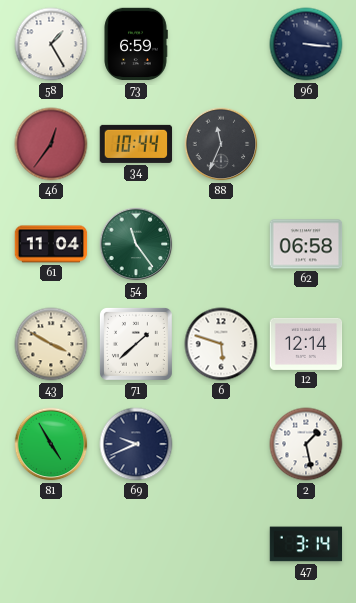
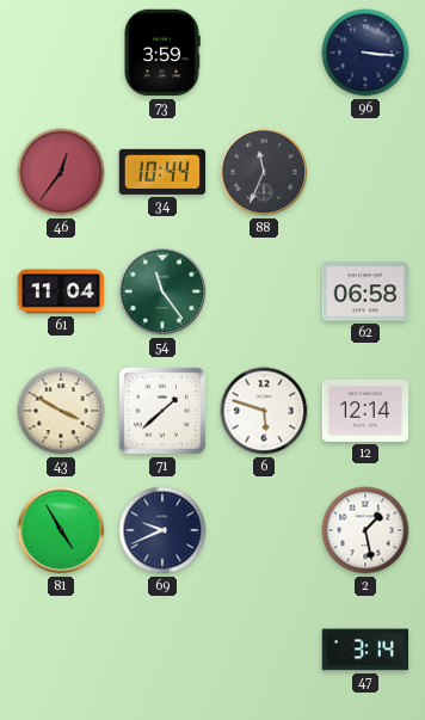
58: 1:25 -> none (51, 44)
73: 6:59 -> 3:59 (162, 53)
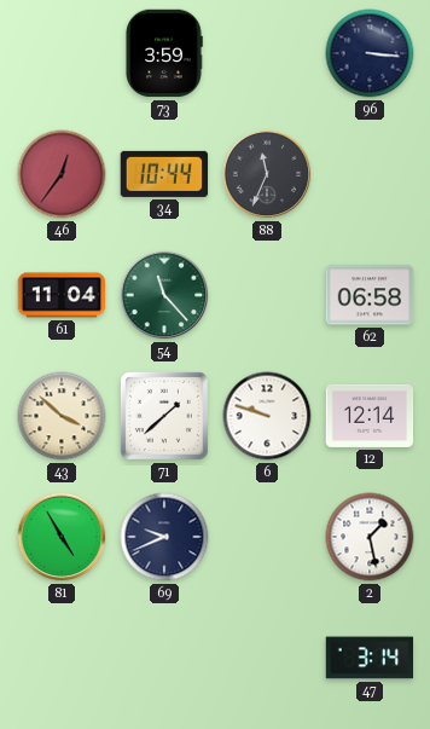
54: 11:24 -> 11:23 (164, 295)
43: 3:50 -> 3:52 (62, 416)
6: 5:48 -> 9:48 (267, 416)
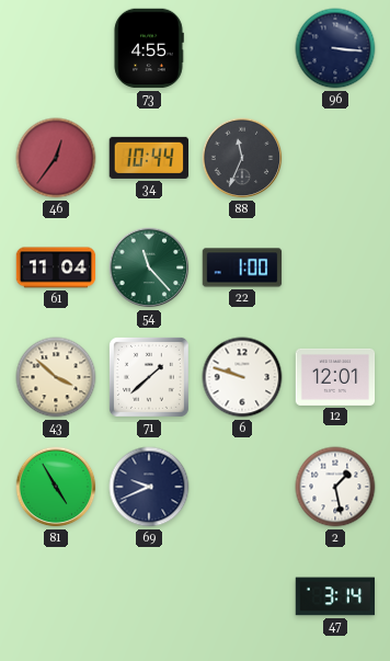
73: 3:59 -> 4:55 (149, 48)
22: none -> 1:00 (242, 267)
62: 06:58 -> none (370, 295)
12: 12:14 -> 12:01 (335, 377)
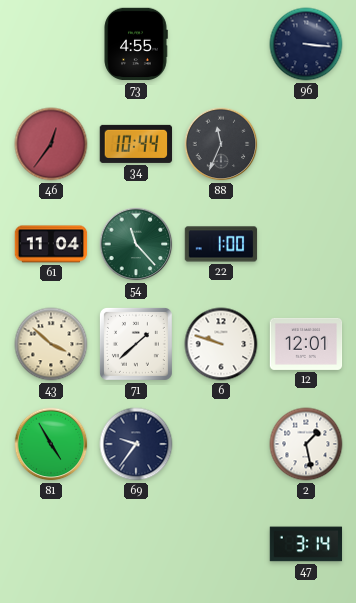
69: 9:41 -> 9:36 (136, 444)
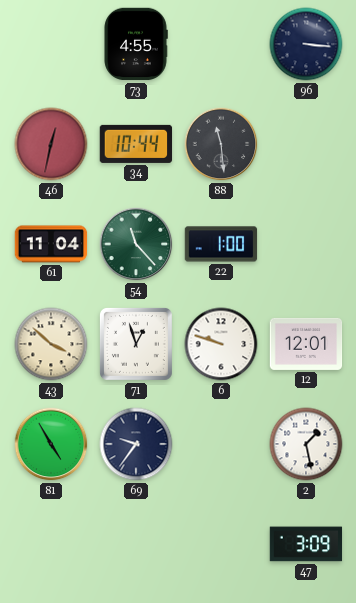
46: 12:36 -> 12:32 (51, 144)
88: 11:34 -> 11:29 (221, 144)
71: 1:38 -> 12:57 (136, 344)
47: 3:14 -> 3:09 (306, 544)
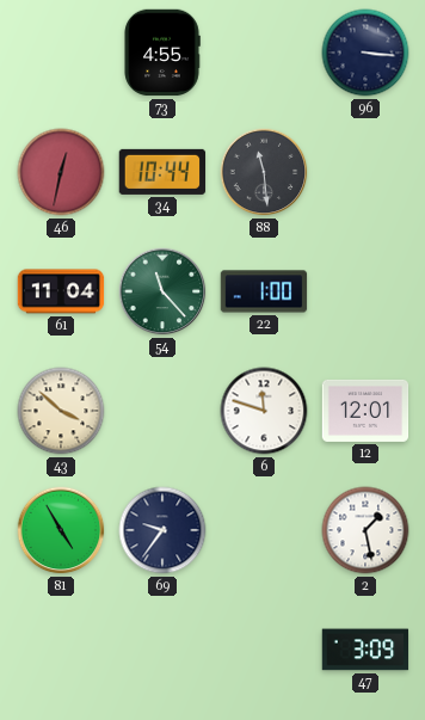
71: 12:57 -> none (136, 344)
6: 9:48 -> 11:48 (264, 411)
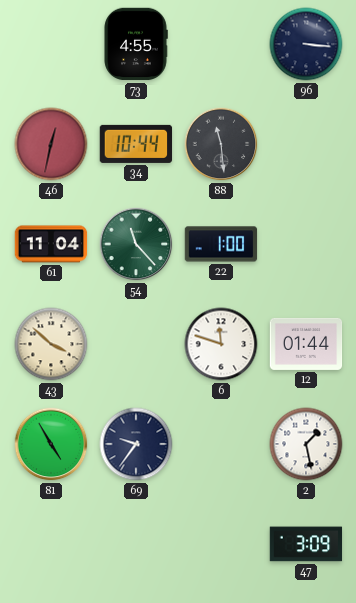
12: 12:01 -> 01:44 (306, 344)
